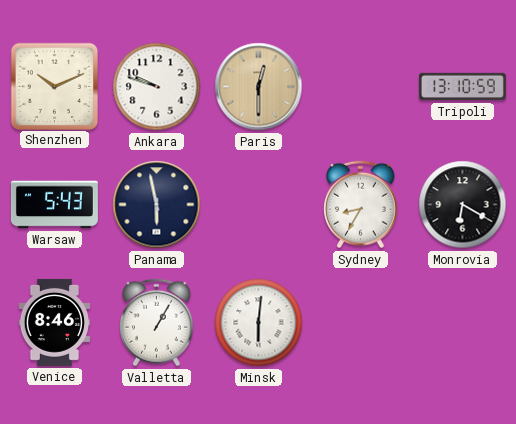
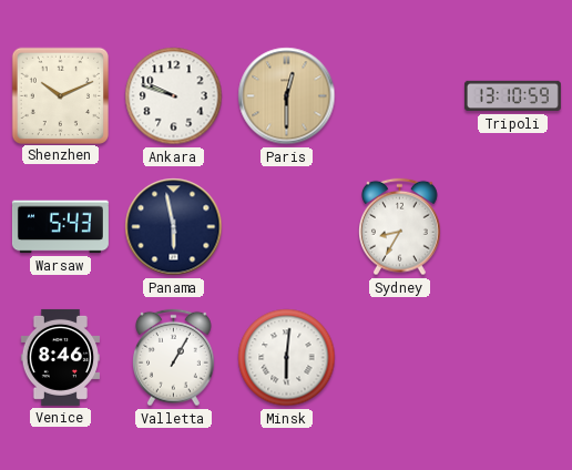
Monrovia: 6:20 -> none (463, 205)
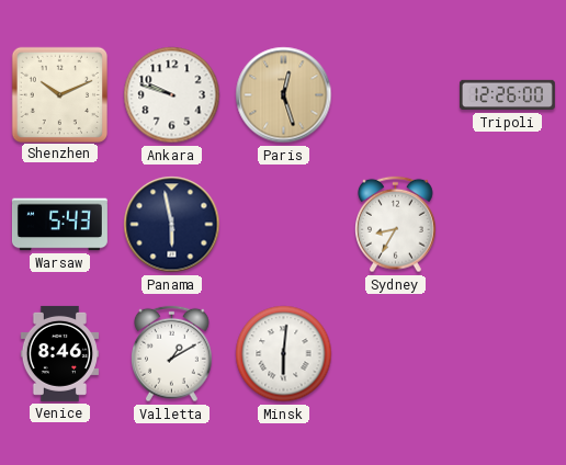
Paris: 12:30 -> 12:27 (284, 95)
Tripoli: 13:10 -> 12:26 (507, 95)
Valletta: 1:05 -> 1:10 (172, 354)
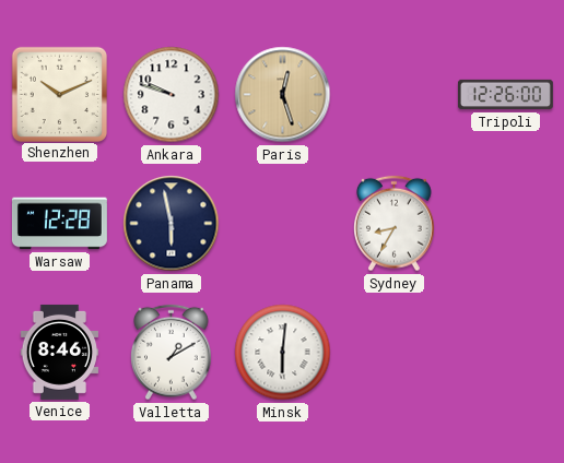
Warsaw: 5:43 -> 12:28 (59, 224)
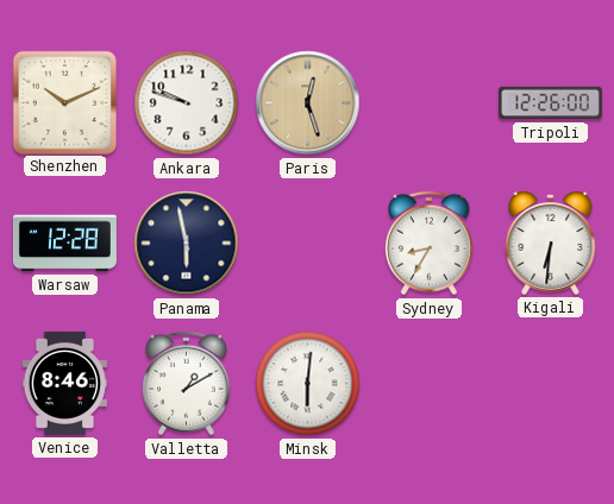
Kigali: none -> 6:31 (551, 244)
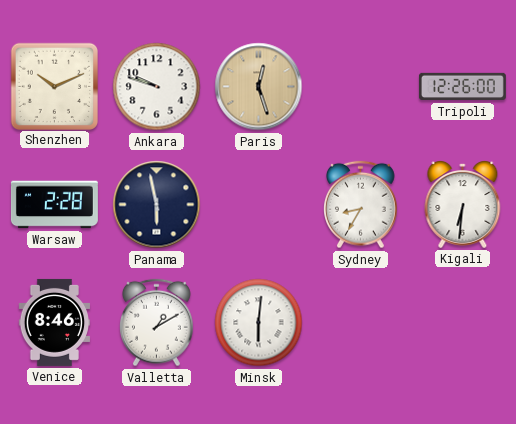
Warsaw: 12:28 -> 2:28 (54, 205)
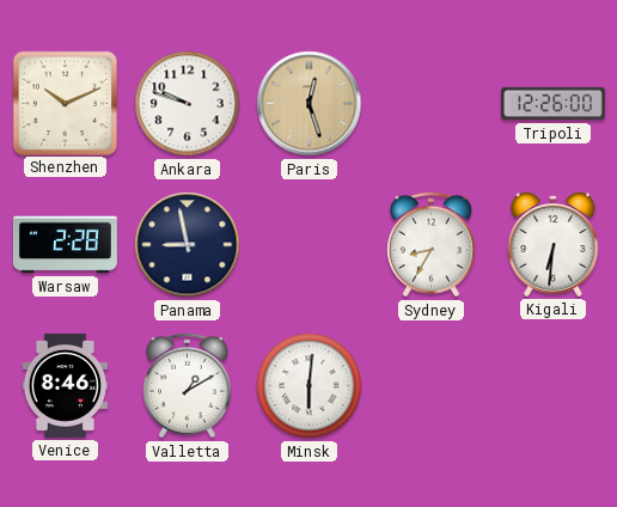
Panama: 5:58 -> 8:58 (188, 245)
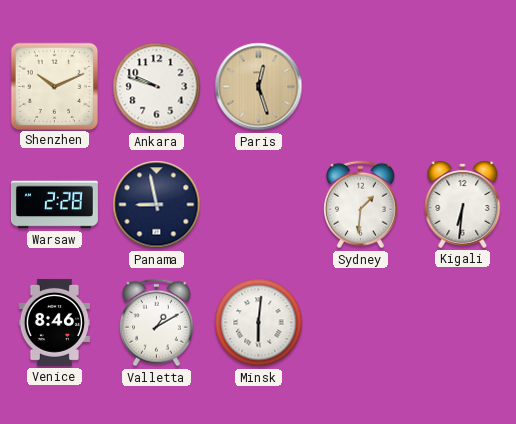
Tripoli: 12:26 -> none (552, 104)
Sydney: 8:35 -> 1:31 (361, 205)
